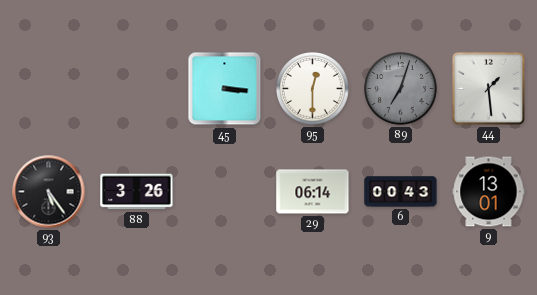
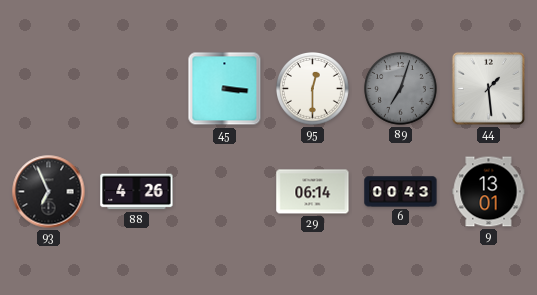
93: 5:24 -> 6:56 (49, 192)
88: 3:26 -> 4:26 (137, 192)
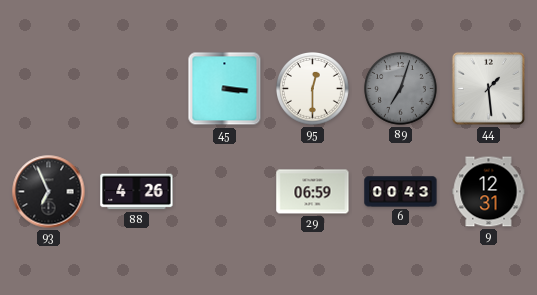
29: 06:14 -> 06:59 (313, 192)
9: 13:01 -> 12:31 (489, 192)
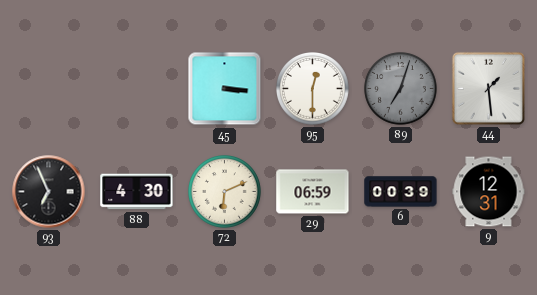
88: 4:26 -> 4:30 (137, 192)
72: none -> 6:11 (225, 192)
6: 00:43 -> 00:39 (401, 192)
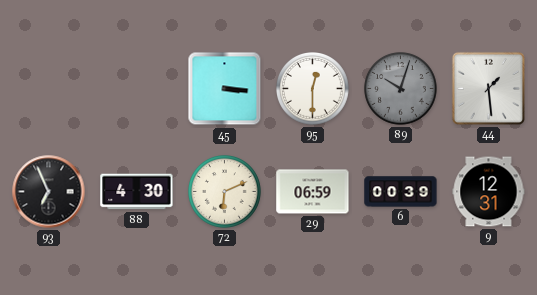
89: 7:03 -> 10:03 (401, 89)
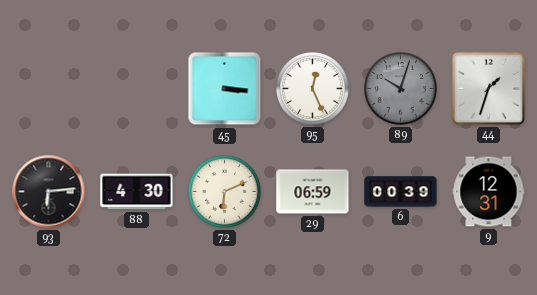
95: 12:30 -> 12:26 (313, 89)
44: 1:29 -> 1:33 (488, 88)
93: 6:56 -> 6:14 (49, 192)
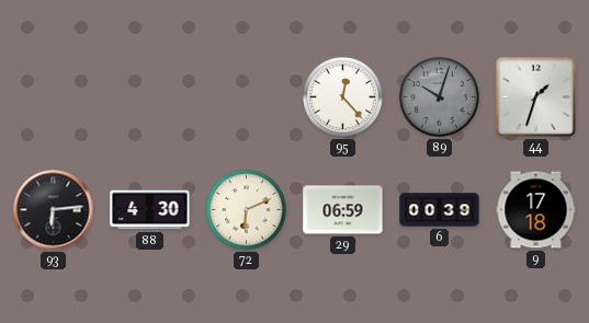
45: 3:16 -> none (225, 89)
95: 12:26 -> 12:23 (343, 97)
9: 12:31 -> 17:18 (536, 210)
